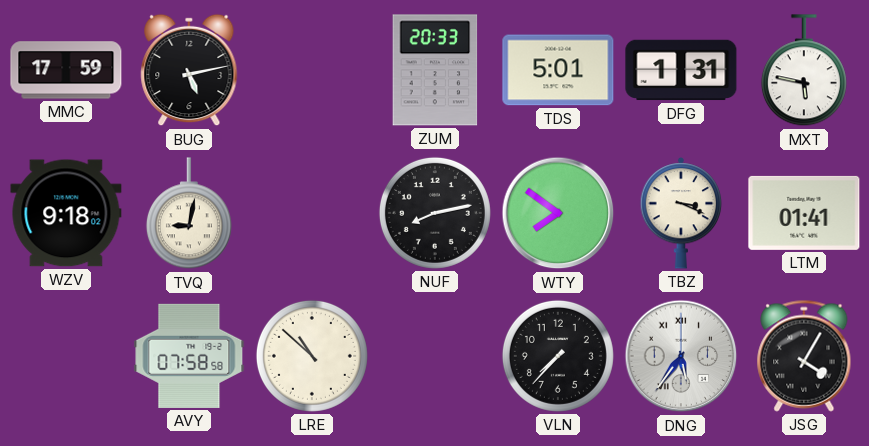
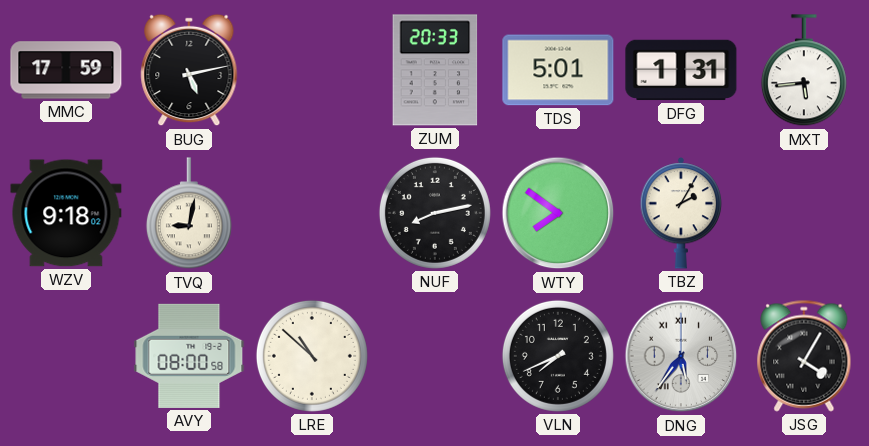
MXT: 5:47 -> 5:44 (804, 71)
TBZ: 3:19 -> 2:05 (681, 213)
LTM: 01:41 -> none (804, 213)
AVY: 07:58 -> 08:00 (189, 356)
VLN: 7:37 -> 7:41 (558, 356)
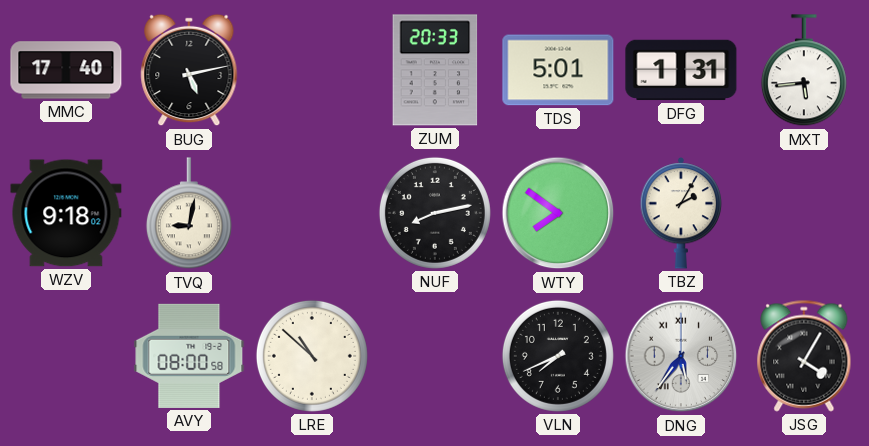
MMC: 17:59 -> 17:40 (66, 70)
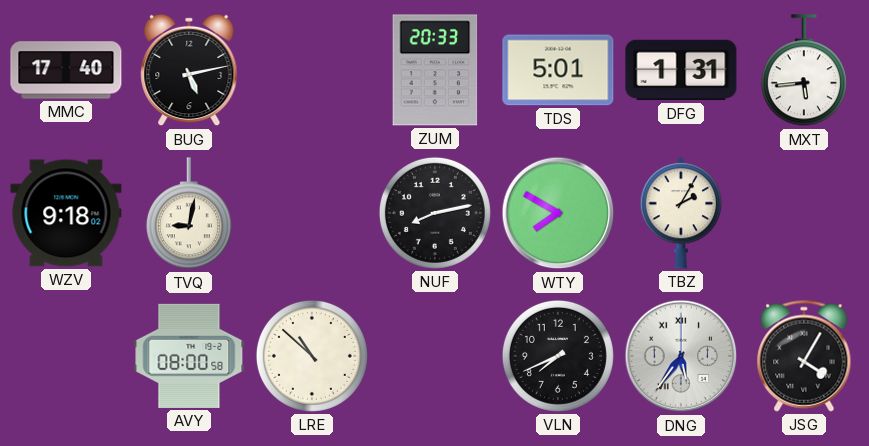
WTY: 7:51 -> 7:50 (558, 213)
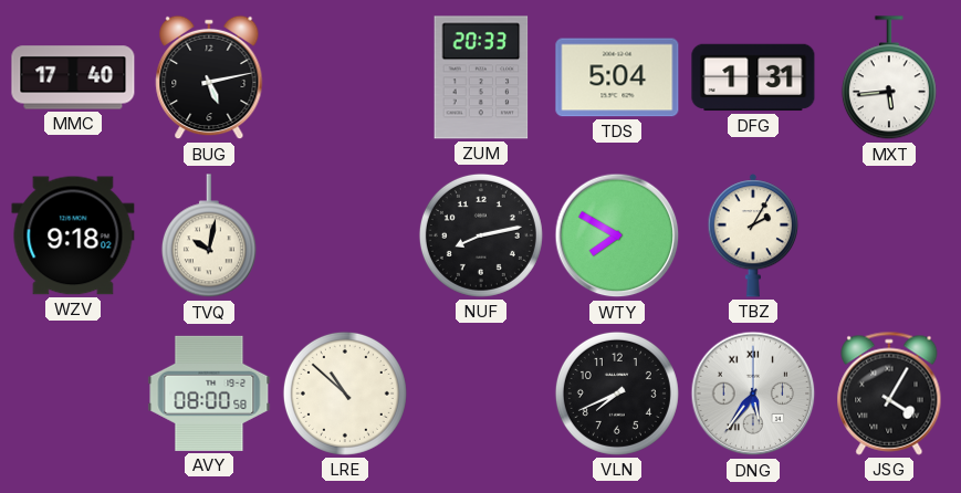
TDS: 5:01 -> 5:04 (617, 77)
TVQ: 9:02 -> 10:02 (209, 237)
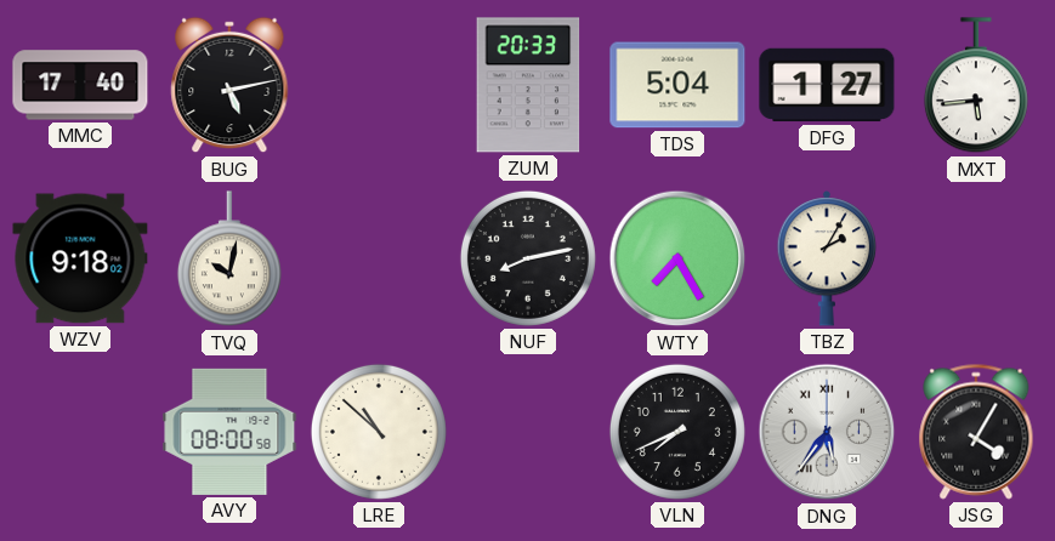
DFG: 1:31 -> 1:27 (827, 85)
WTY: 7:50 -> 7:25 (677, 258)
